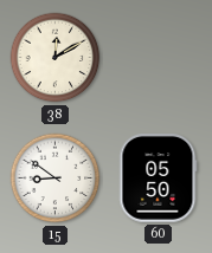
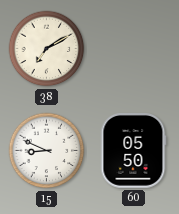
38: 12:10 -> 7:10 (47, 49)
15: 8:51 -> 8:49 (47, 151)
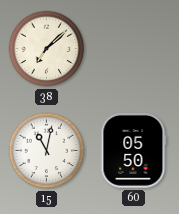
38: 7:10 -> 7:08 (47, 49)
15: 8:49 -> 11:02 (47, 151)
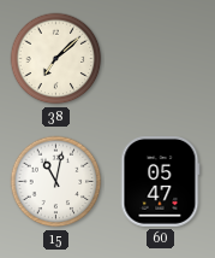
60: 05:50 -> 05:47 (160, 182)
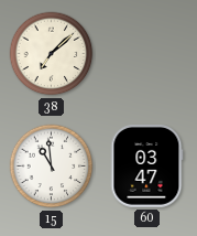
15: 11:02 -> 10:59 (52, 167)
60: 05:47 -> 03:47 (146, 167)
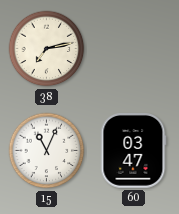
38: 7:08 -> 7:13 (47, 49)
15: 10:59 -> 11:04 (47, 151)
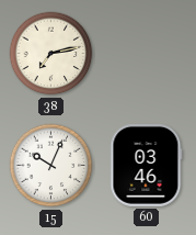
15: 11:04 -> 10:04 (51, 166)
60: 03:47 -> 03:46 (146, 166)
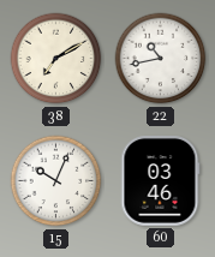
38: 7:13 -> 7:10 (56, 59)
22: none -> 10:43 (161, 59)
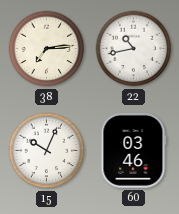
38: 7:10 -> 7:14 (47, 49)
